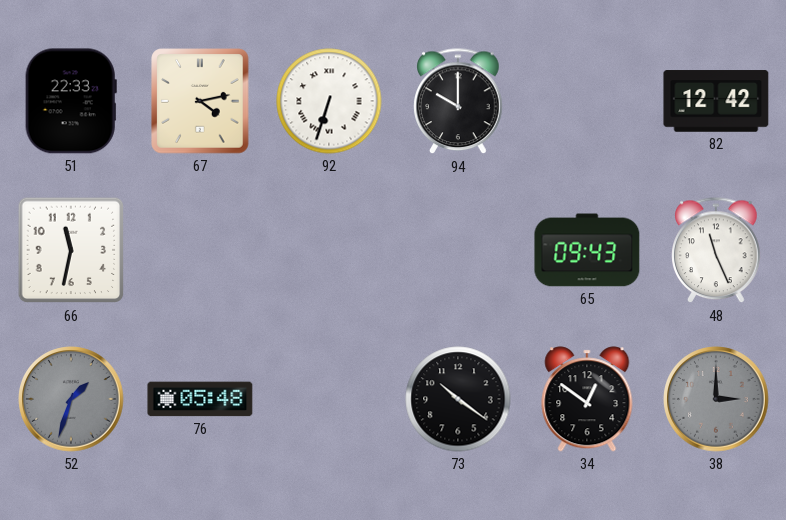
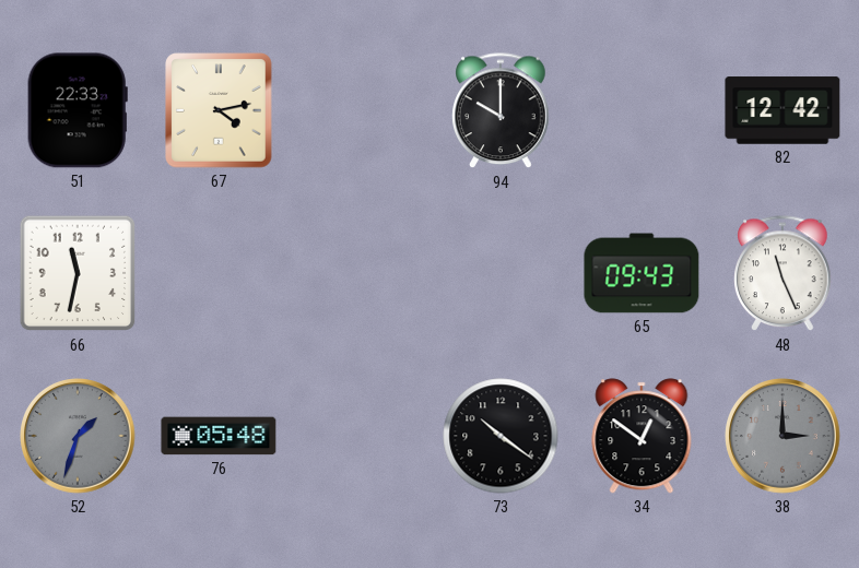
92: 6:33 -> none (329, 101)
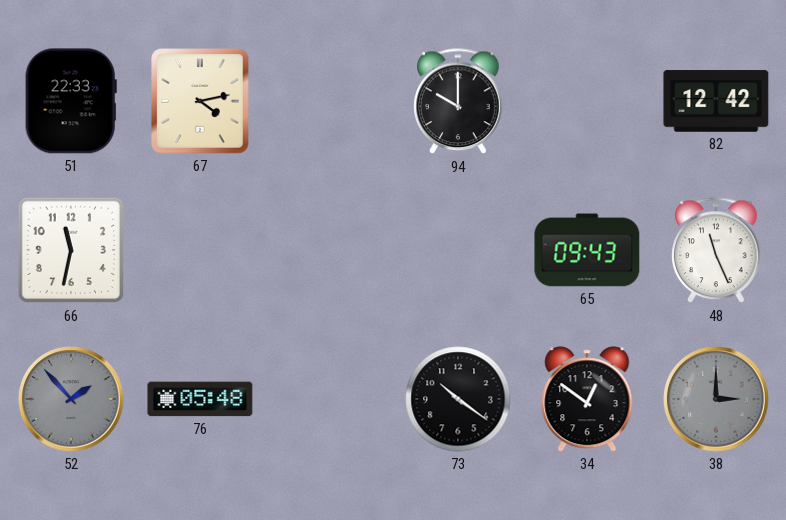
52: 1:33 -> 1:53 (71, 399)
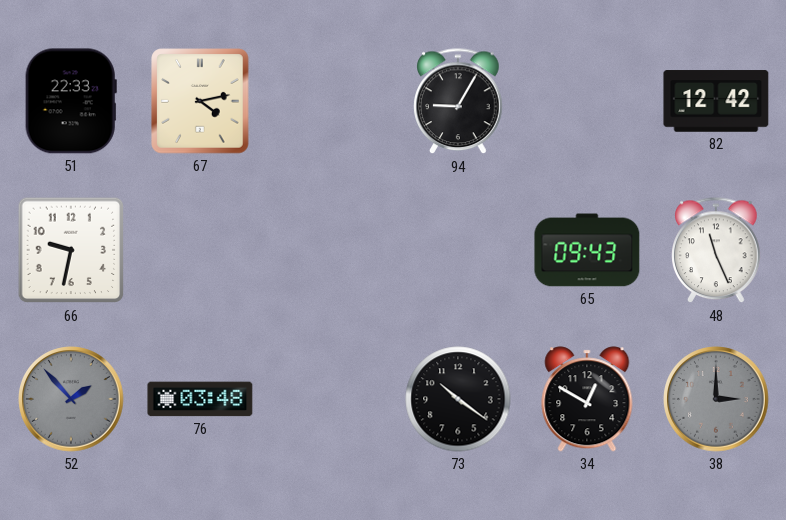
94: 10:00 -> 9:05 (458, 102)
66: 11:32 -> 9:32 (71, 250)
76: 05:48 -> 03:48 (200, 399)
34: 12:51 -> 12:50 (587, 399)
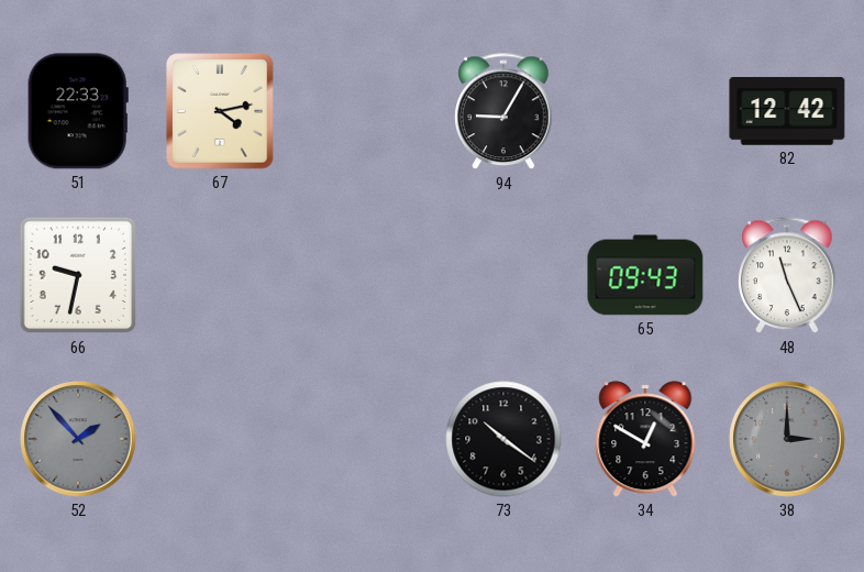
76: 03:48 -> none (200, 399)
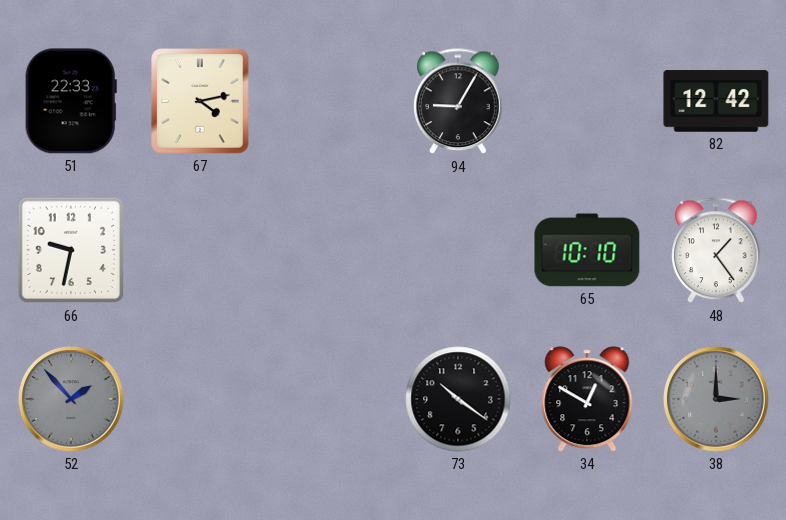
65: 09:43 -> 10:10 (587, 250)
48: 11:26 -> 1:24 (716, 251)
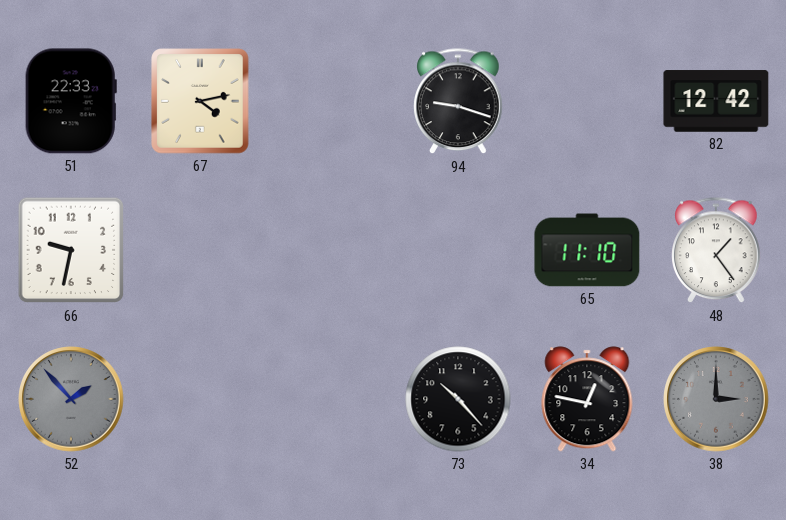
94: 9:05 -> 9:18 (458, 102)
65: 10:10 -> 11:10 (587, 250)
73: 10:21 -> 10:23 (458, 399)
34: 12:50 -> 12:47 (587, 399)
